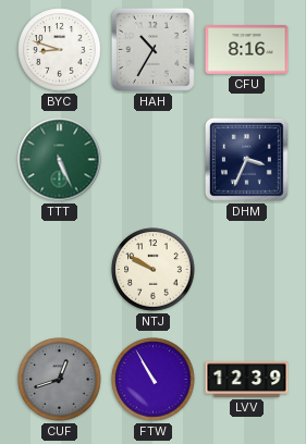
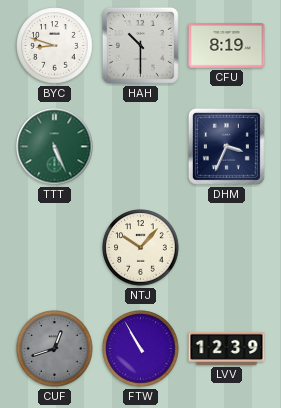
HAH: 10:35 -> 10:30 (140, 45)
CFU: 8:16 -> 8:19 (227, 46)
NTJ: 9:50 -> 10:07 (141, 248)
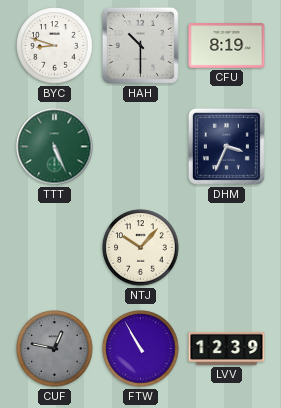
CUF: 12:42 -> 12:47 (55, 349)
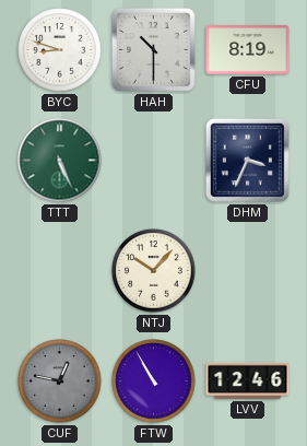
LVV: 12:39 -> 12:46 (248, 380)
